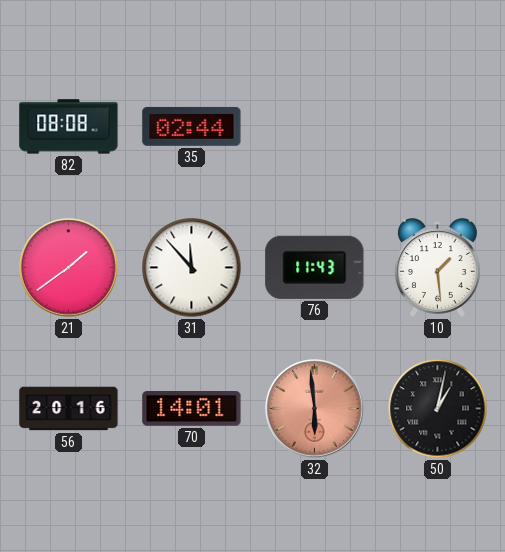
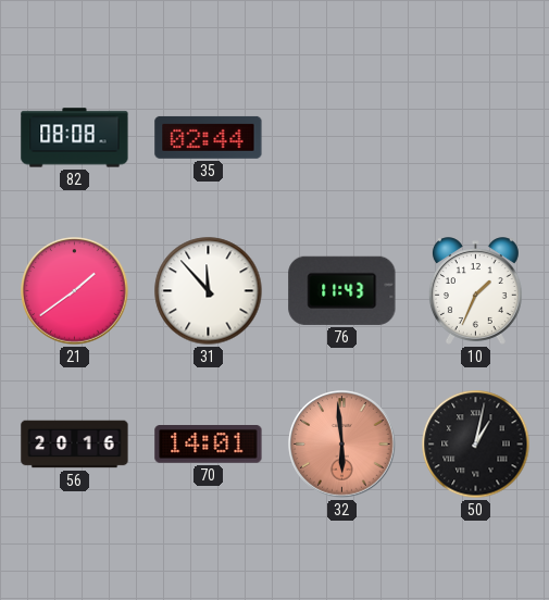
10: 1:29 -> 1:34 (475, 291)
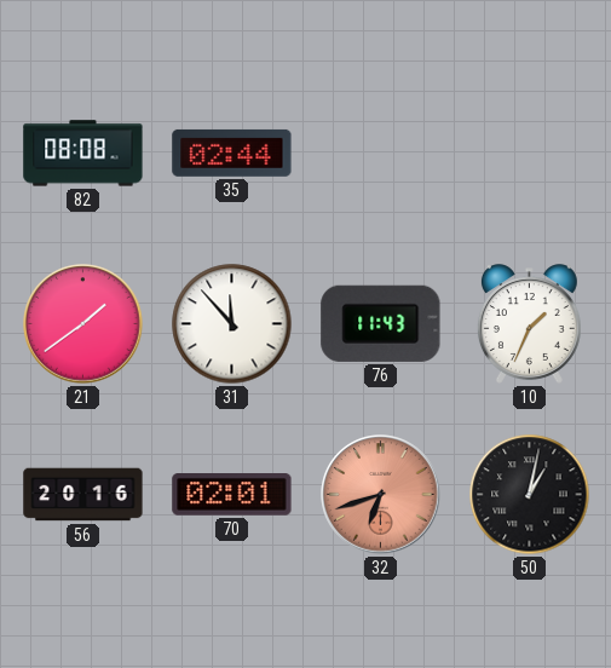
70: 14:01 -> 02:01 (232, 495)
32: 5:59 -> 6:42 (381, 495)
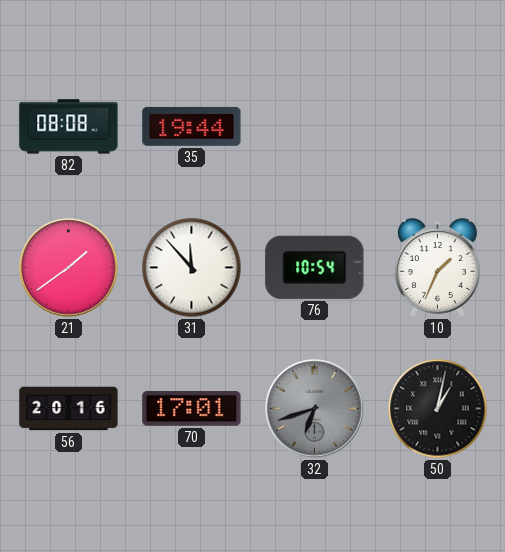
35: 02:44 -> 19:44 (192, 126)
76: 11:43 -> 10:54 (315, 267)
70: 02:01 -> 17:01 (192, 409)
32 dial: salmon -> grey (315, 409)
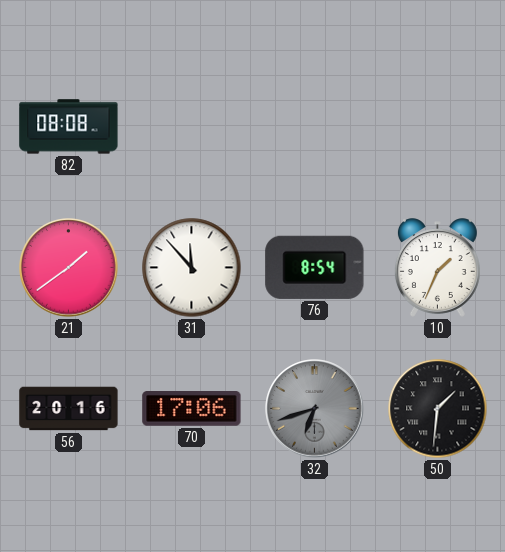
35: 19:44 -> none (192, 126)
76: 10:54 -> 8:54 (315, 267)
70: 17:01 -> 17:06 (192, 409)
50: 1:02 -> 1:31 (438, 409)
